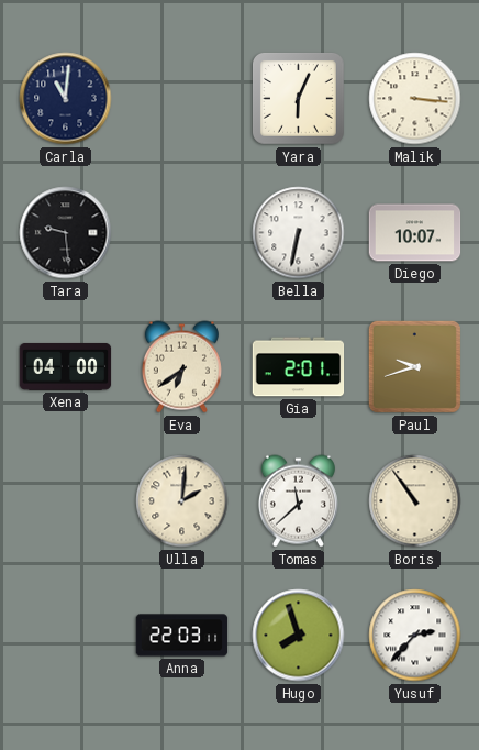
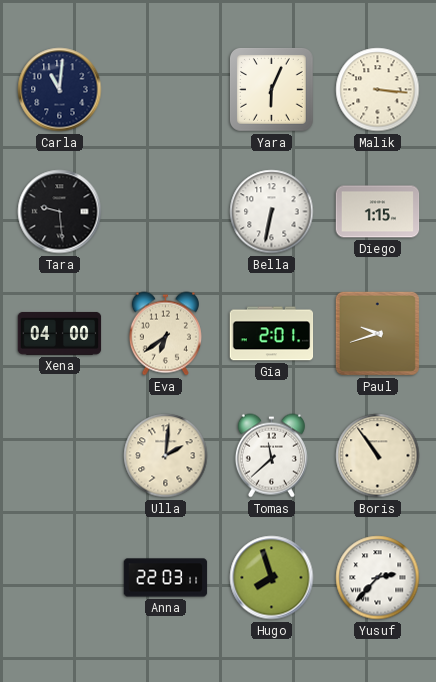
Diego: 10:07 -> 1:15 (378, 212)
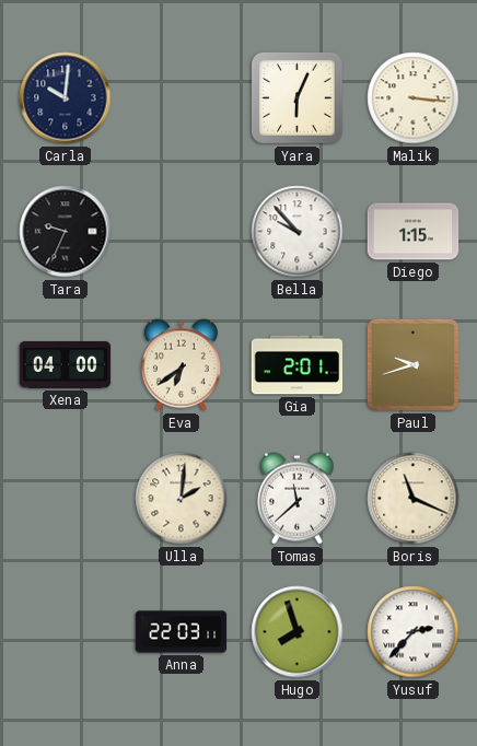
Carla: 11:01 -> 10:01 (66, 98)
Tara: 9:29 -> 9:34 (66, 232)
Bella: 6:32 -> 9:53 (298, 232)
Boris: 10:54 -> 11:19 (414, 499)
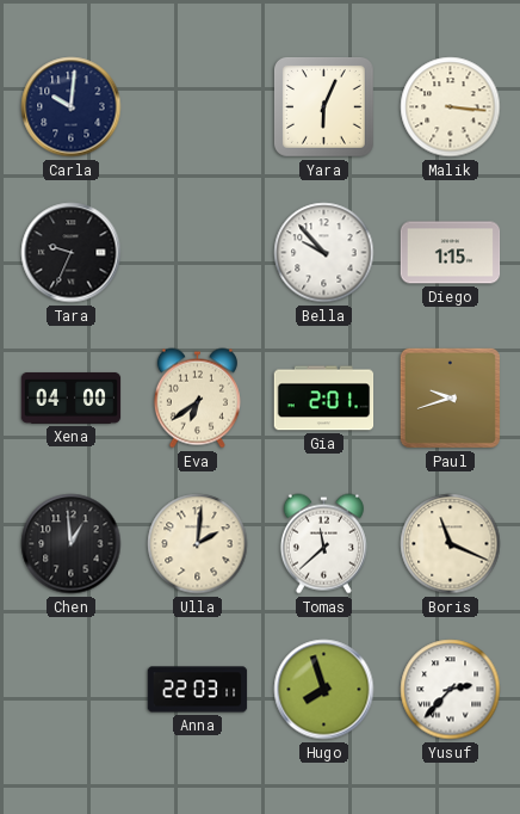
Chen: none -> 12:59 (72, 544)
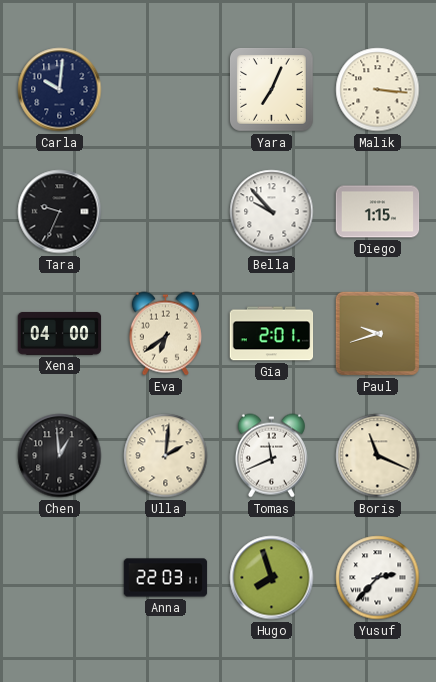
Yara: 6:04 -> 7:04 (271, 89)
Tomas: 11:38 -> 11:41 (271, 456)
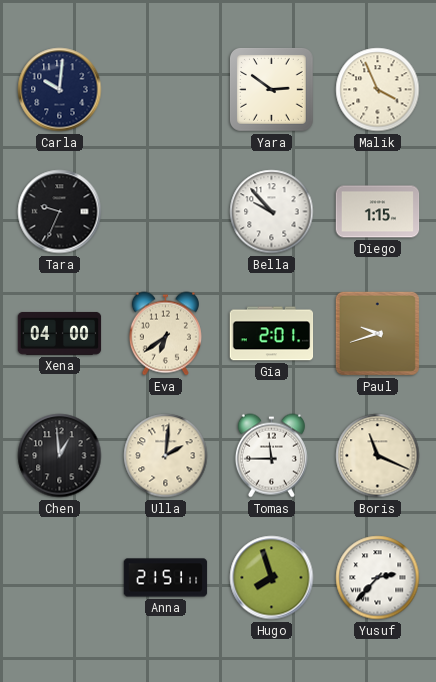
Yara: 7:04 -> 2:51 (271, 89)
Malik: 3:16 -> 3:56 (378, 90)
Tomas: 11:41 -> 11:45 (271, 456)
Anna: 22:03 -> 21:51 (166, 578)
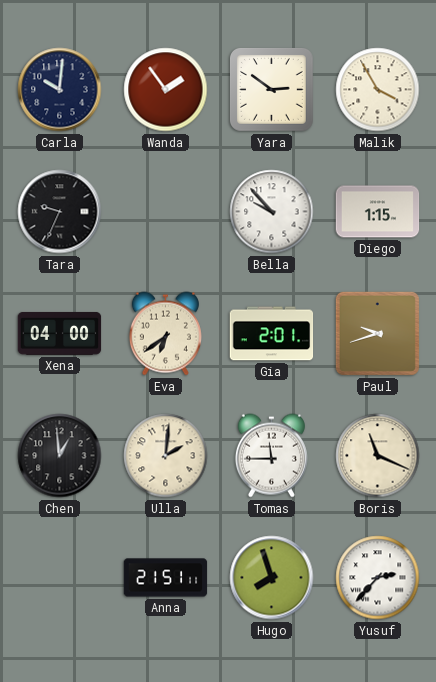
Wanda: none -> 1:54 (166, 90)
Malik: 3:56 -> 3:55 (378, 90)
